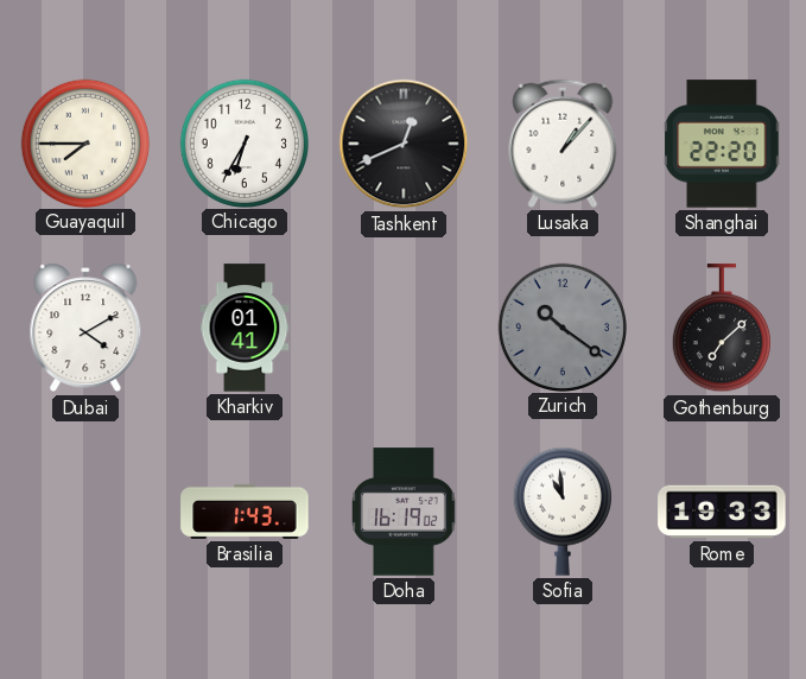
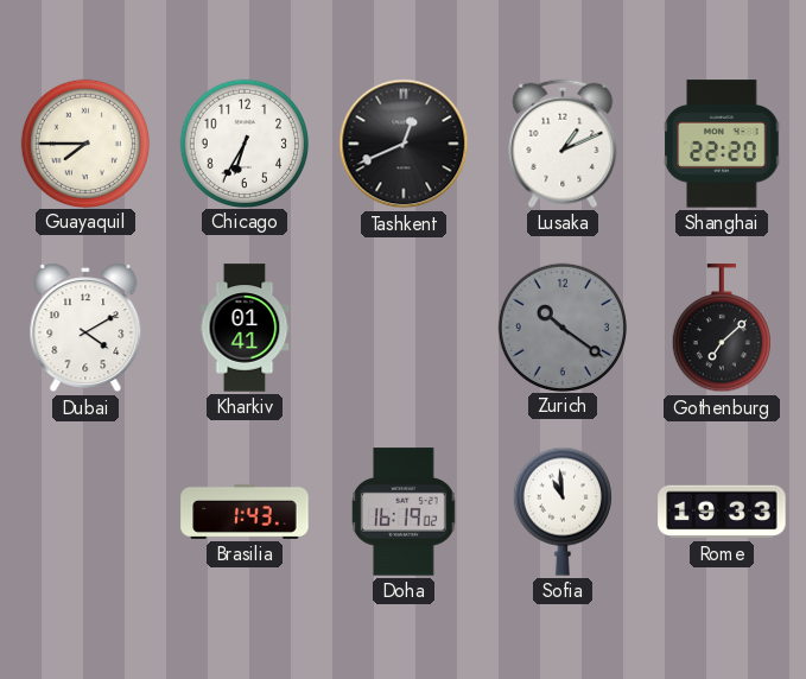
Lusaka: 1:07 -> 1:11 (563, 144)
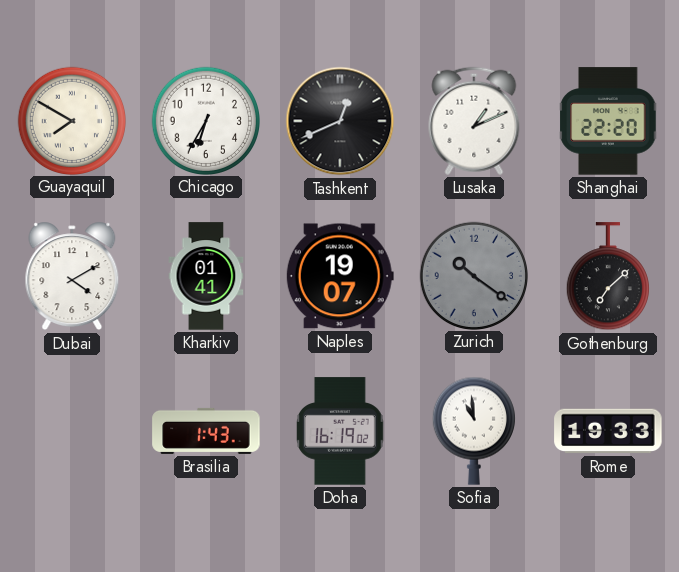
Guayaquil: 7:45 -> 7:50 (71, 120)
Naples: none -> 19:07 (340, 276)
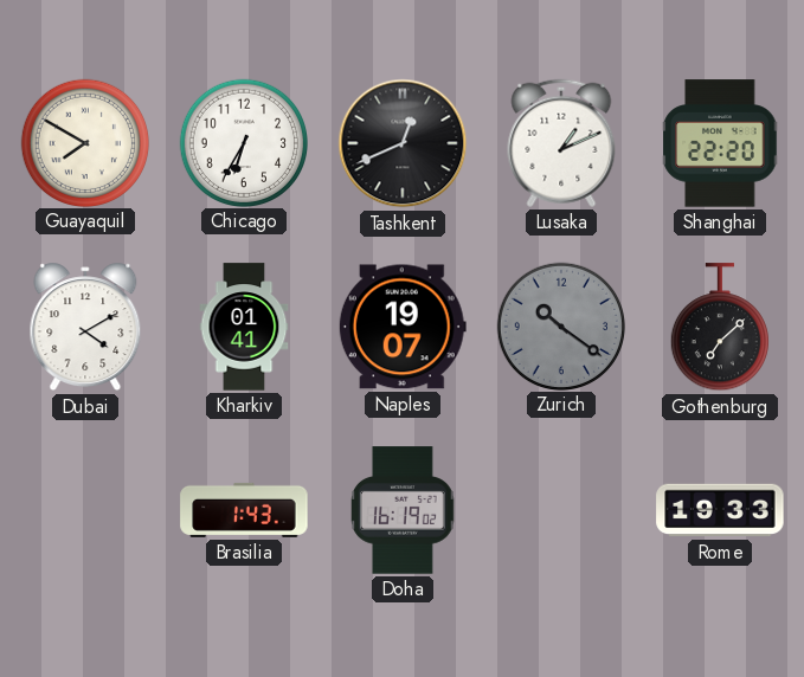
Sofia: 10:59 -> none (473, 431)
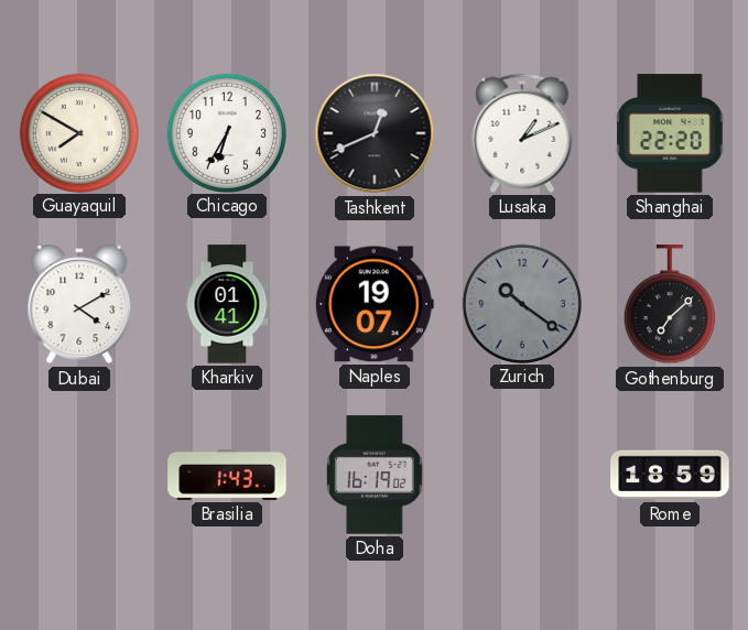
Rome: 19:33 -> 18:59 (670, 475)
